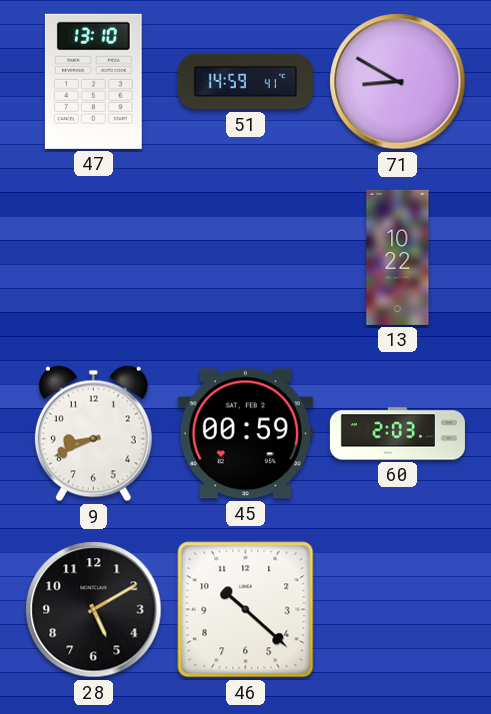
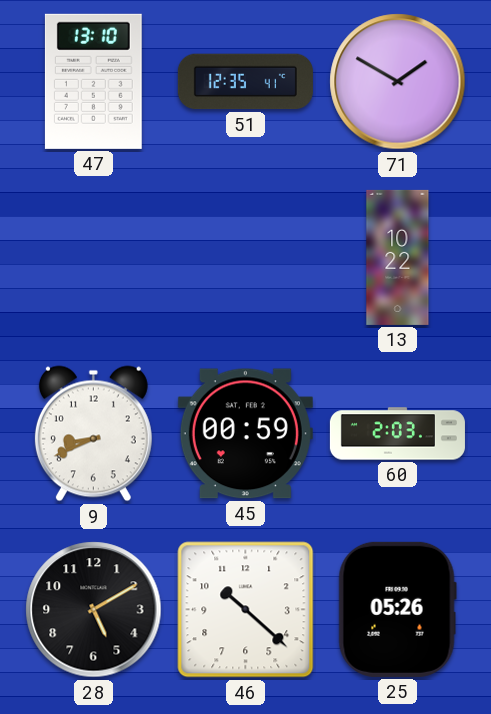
51: 14:59 -> 12:35 (245, 82)
71: 8:50 -> 1:50 (398, 82)
25: none -> 05:26 (397, 609)
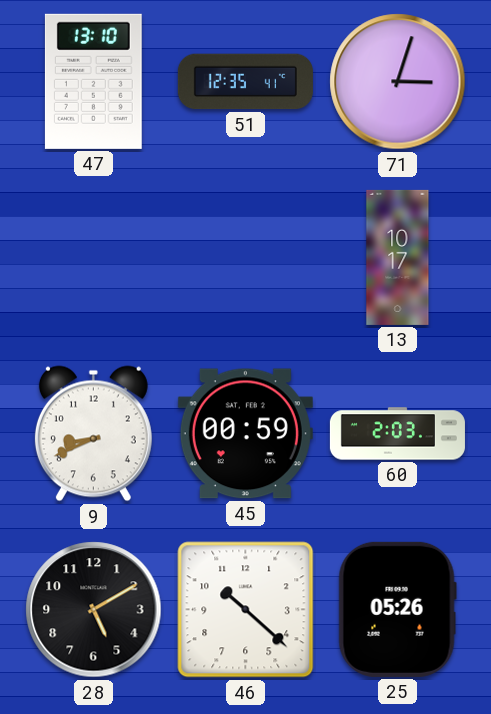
71: 1:50 -> 3:03 (398, 82)
13: 10:22 -> 10:17 (398, 257)
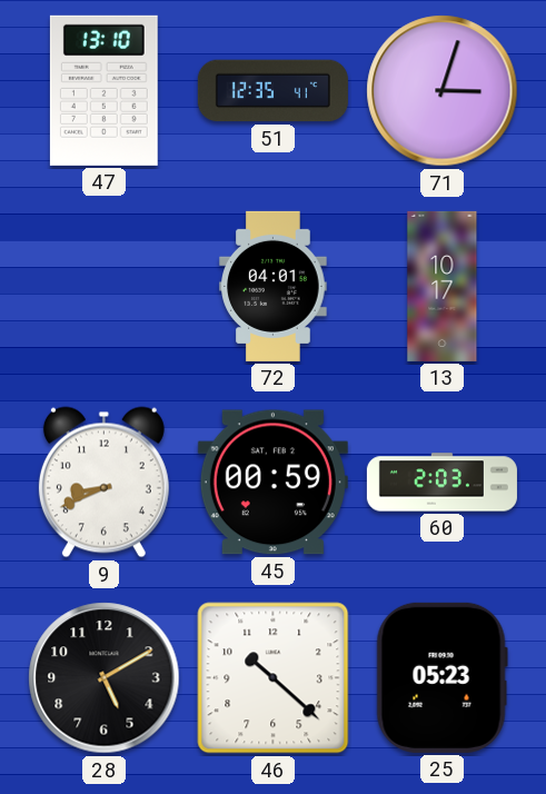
72: none -> 04:01 (274, 286)
25: 05:26 -> 05:23 (441, 677)
